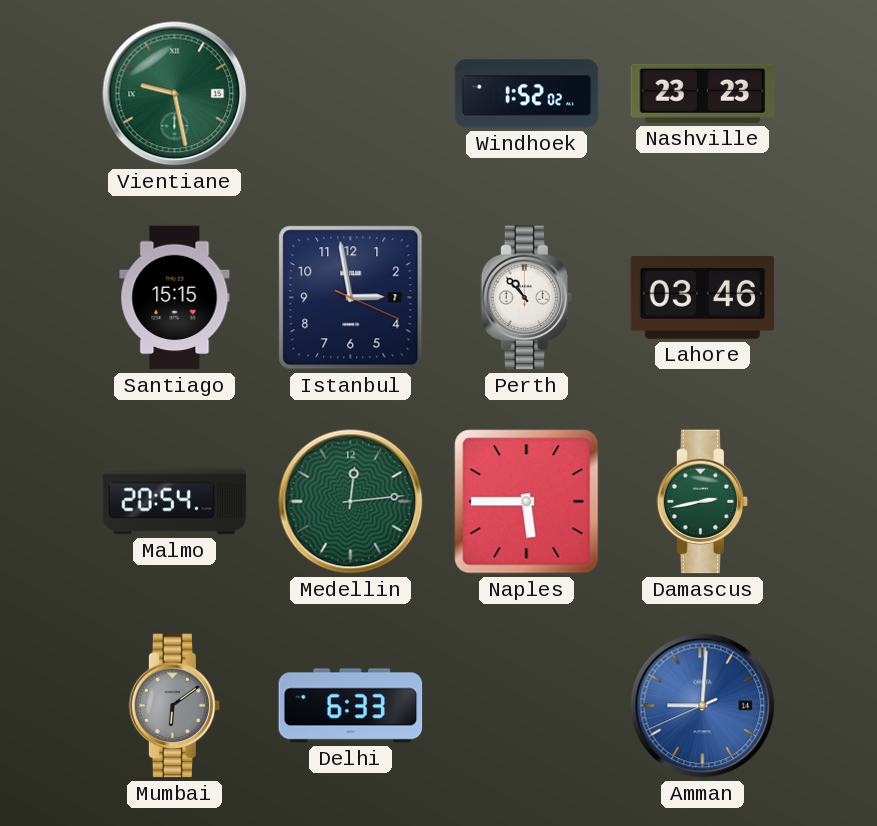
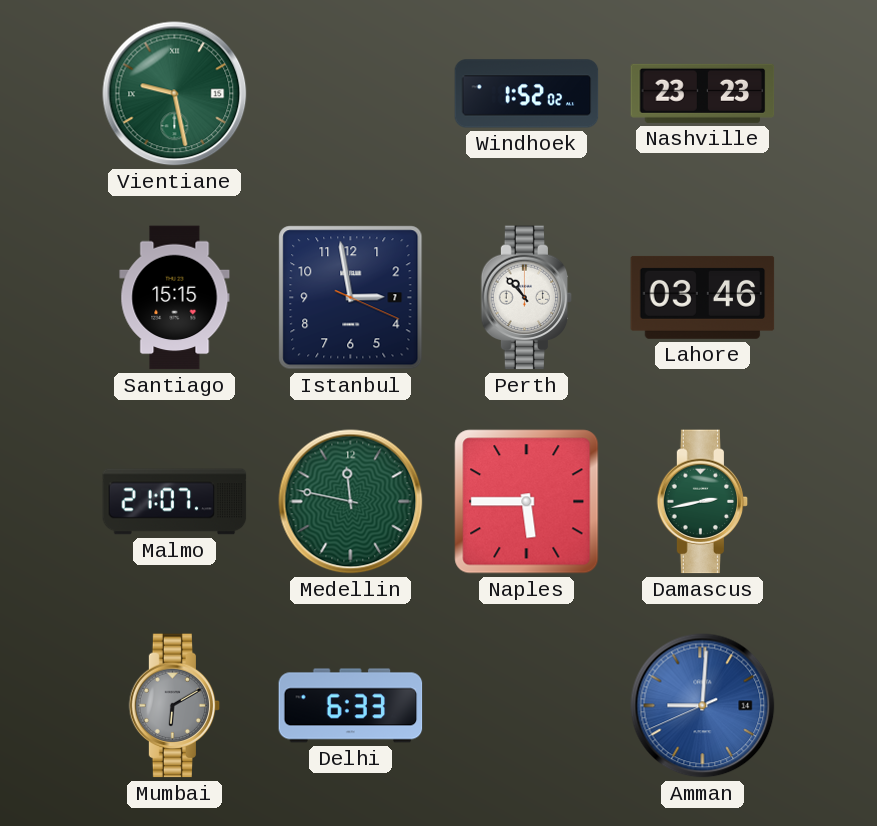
Malmo: 20:54 -> 21:07 (175, 502)
Medellin: 12:14 -> 11:47 (351, 502)
Mumbai: 6:09 -> 6:10 (175, 706)
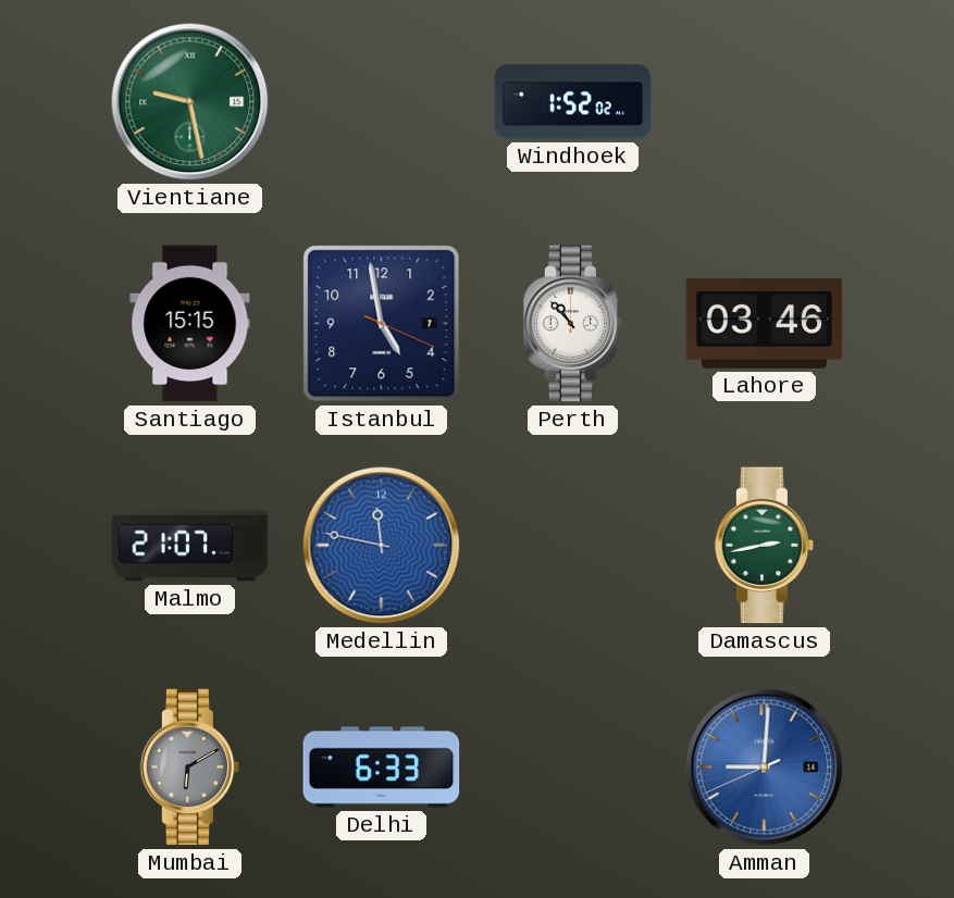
Nashville: 23:23 -> none (703, 93)
Istanbul: 2:58 -> 4:58 (382, 324)
Medellin dial: green -> blue (382, 546)
Naples: 5:45 -> none (527, 502)
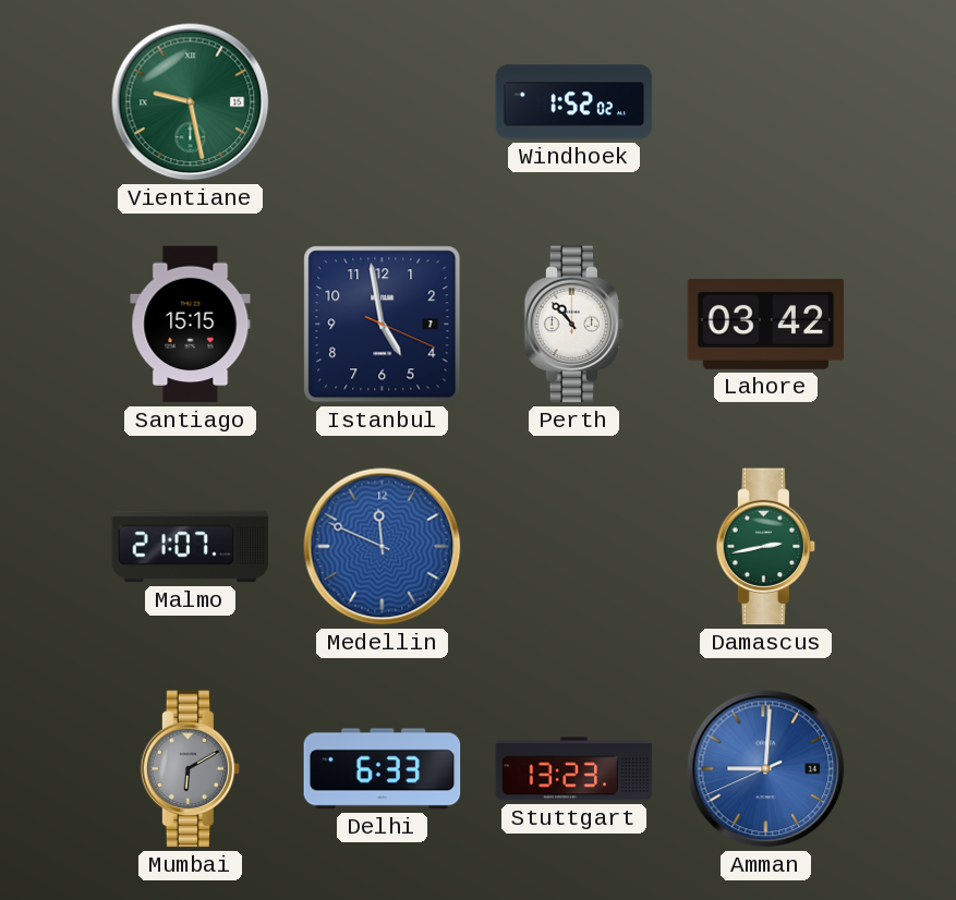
Lahore: 03:46 -> 03:42 (766, 324)
Medellin: 11:47 -> 11:49 (383, 547)
Stuttgart: none -> 13:23 (574, 769)
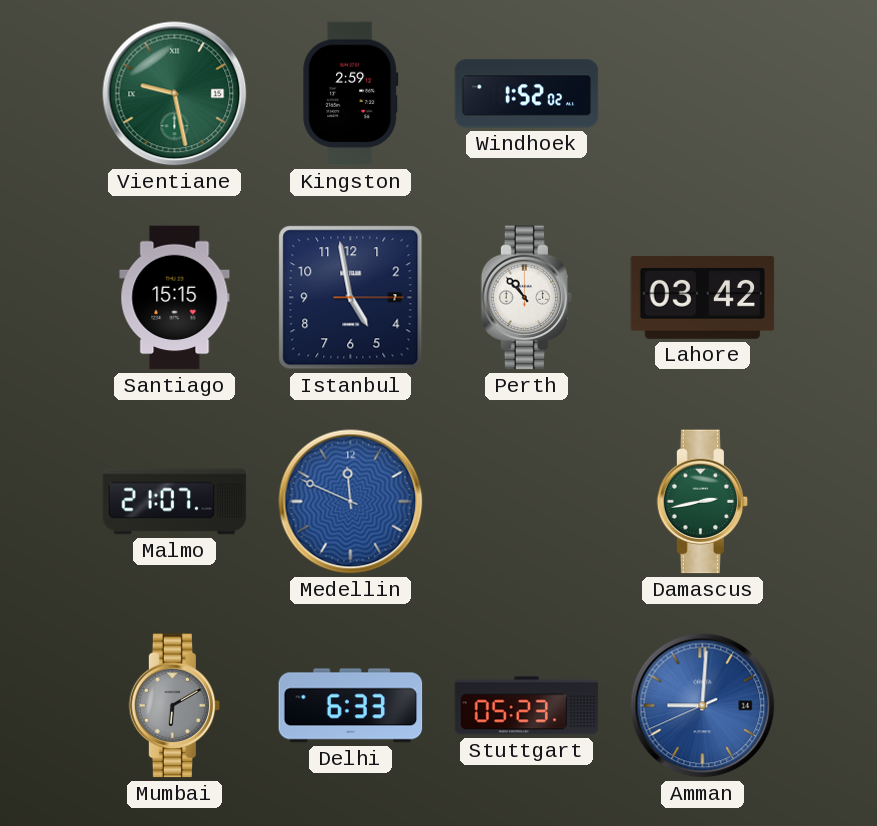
Kingston: none -> 2:59 (351, 94)
Istanbul: 4:58:19 -> 4:58:15 (351, 298)
Stuttgart: 13:23 -> 05:23 (527, 706)
